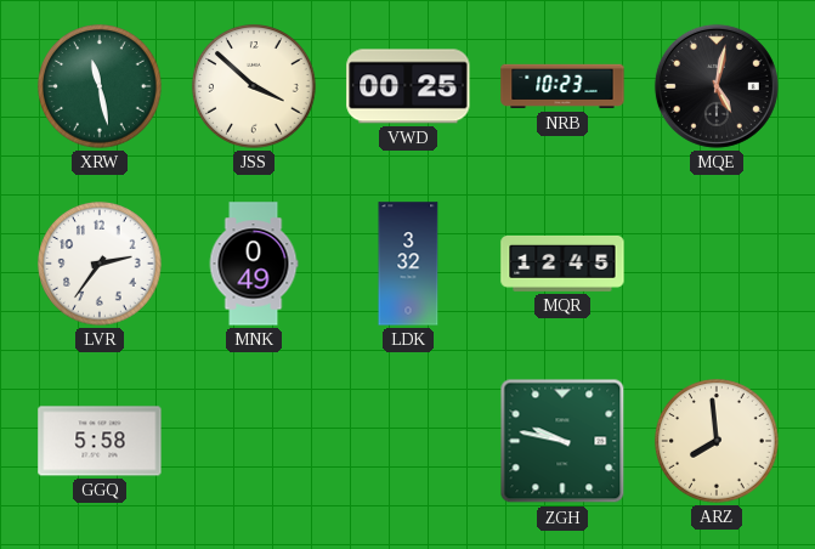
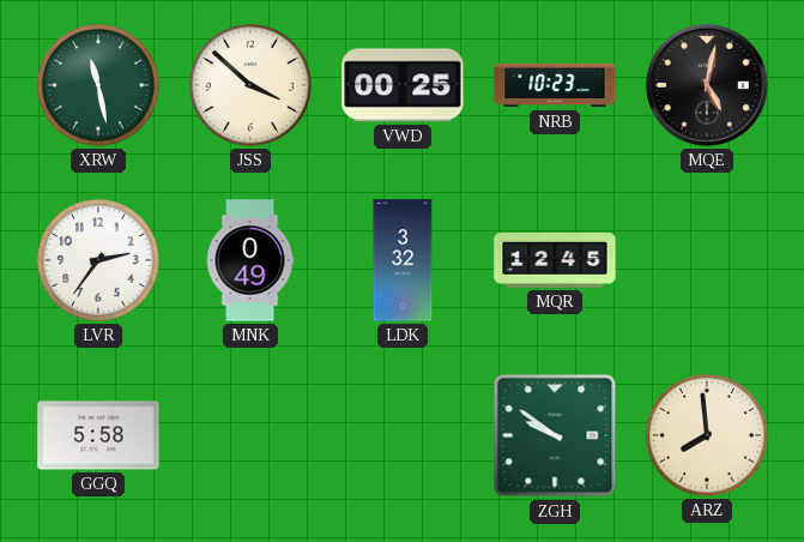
ZGH: 9:47 -> 9:51 (555, 435)
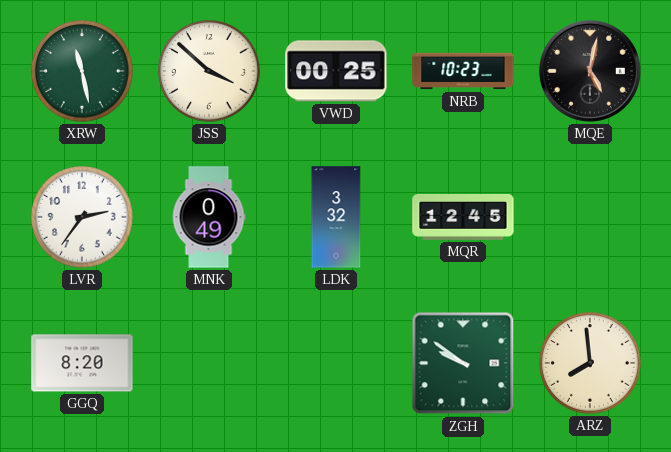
GGQ: 5:58 -> 8:20 (82, 363)
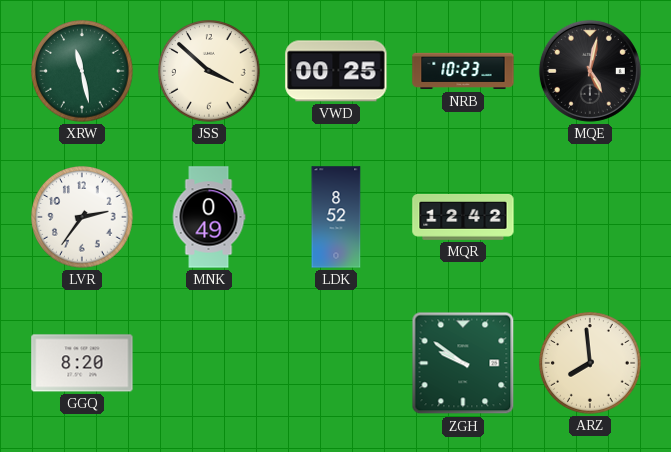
LDK: 3:32 -> 8:52 (336, 217)
MQR: 12:45 -> 12:42 (463, 217)
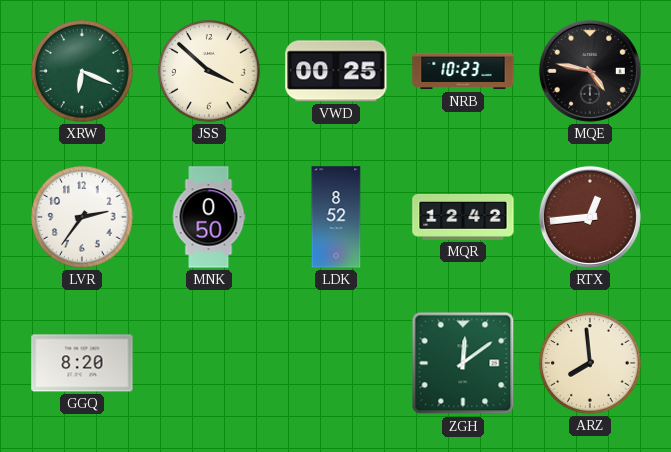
XRW: 11:28 -> 6:19 (82, 71)
MQE: 5:02 -> 4:47 (590, 71)
MNK: 0:49 -> 0:50 (209, 217)
RTX: none -> 12:44 (590, 217)
ZGH: 9:51 -> 12:09 (463, 363)
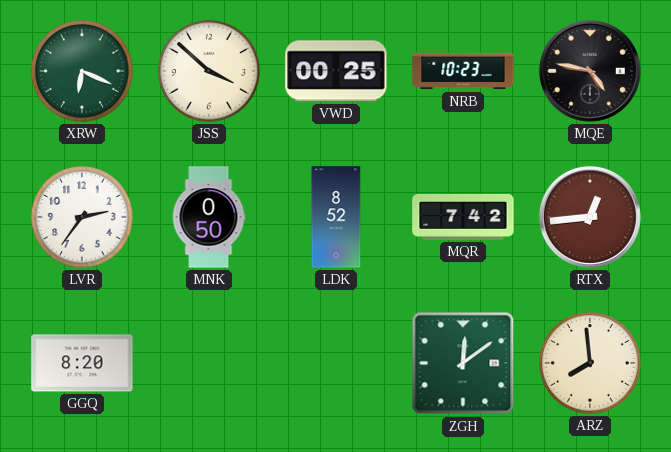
MQR: 12:42 -> 7:42 (463, 217)
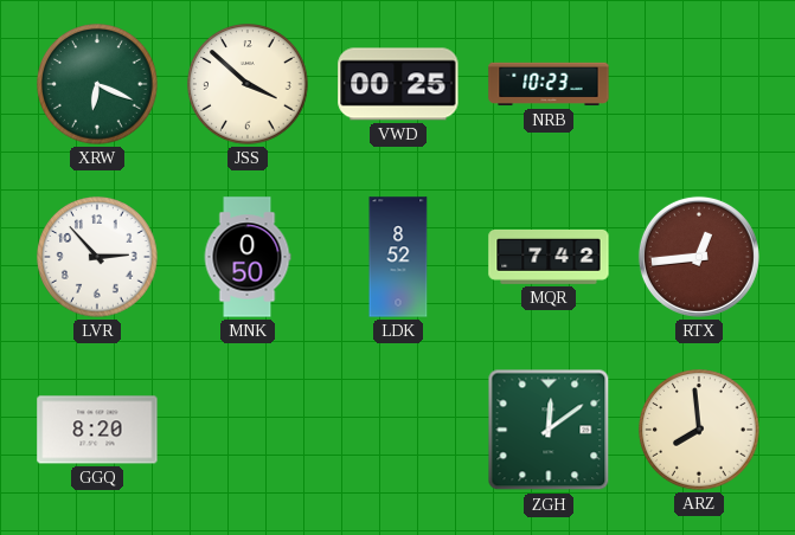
MQE: 4:47 -> none (590, 71)
LVR: 2:36 -> 2:53 (97, 257)
